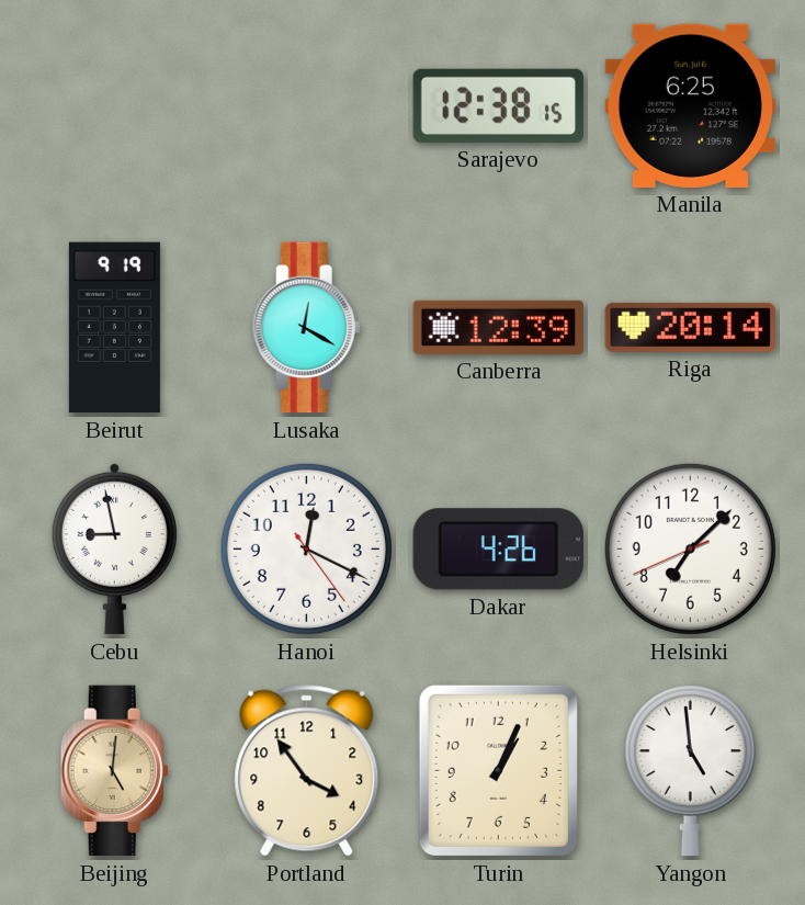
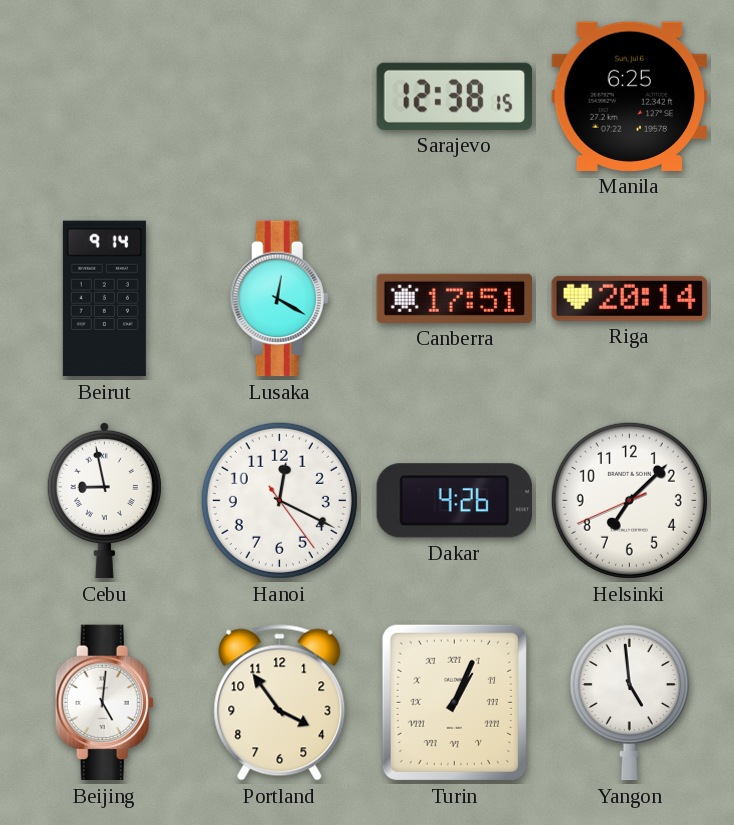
Beirut: 9:19 -> 9:14 (104, 299)
Canberra: 12:39 -> 17:51 (455, 298)
Beijing dial: champagne -> white (104, 703)
Turin numerals: Arabic -> Roman (454, 702)
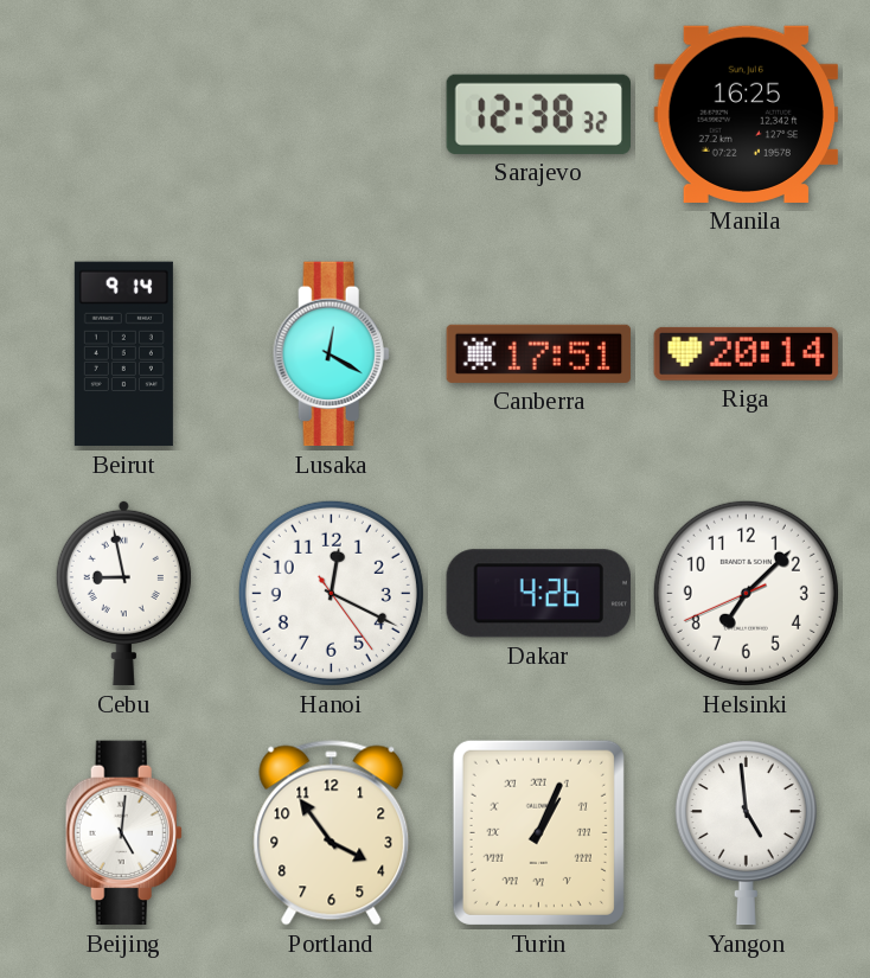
Sarajevo: 12:38:15 -> 12:38:32 (538, 114)
Manila: 6:25 -> 16:25 (746, 114)
